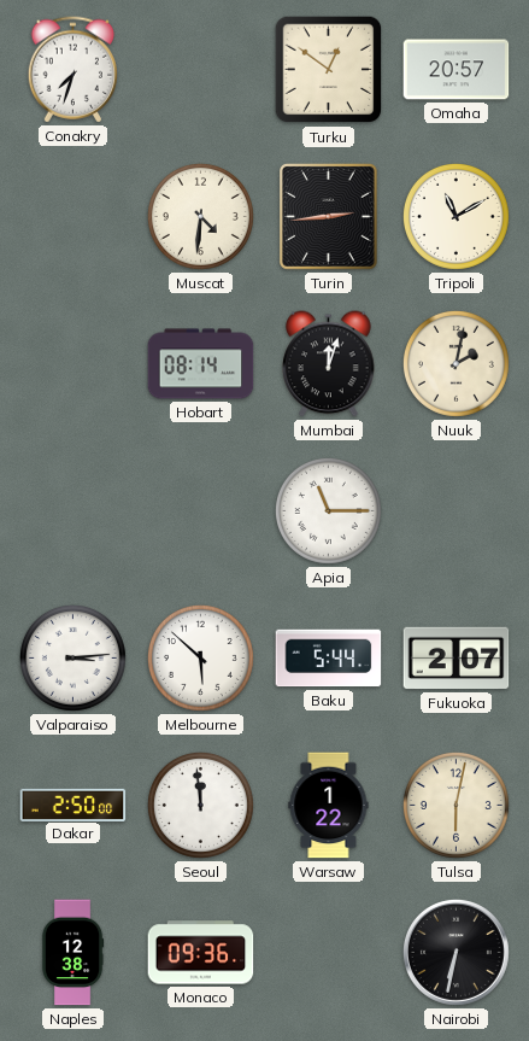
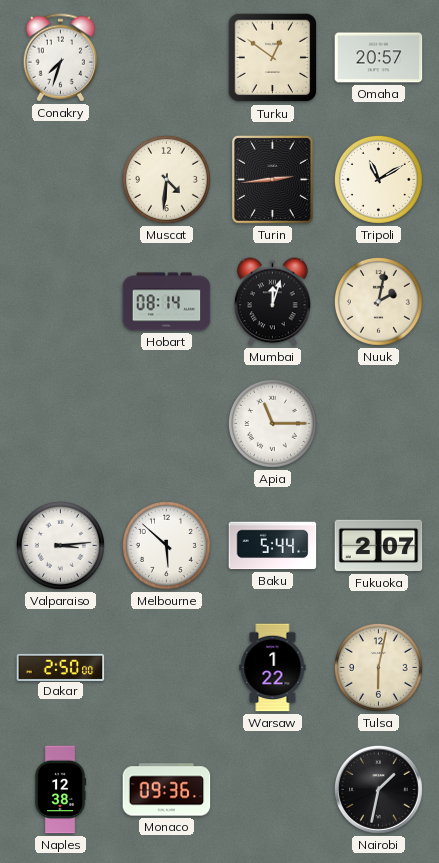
Seoul: 11:59 -> none (200, 805)
Nairobi: 6:32 -> 1:32 (378, 789)
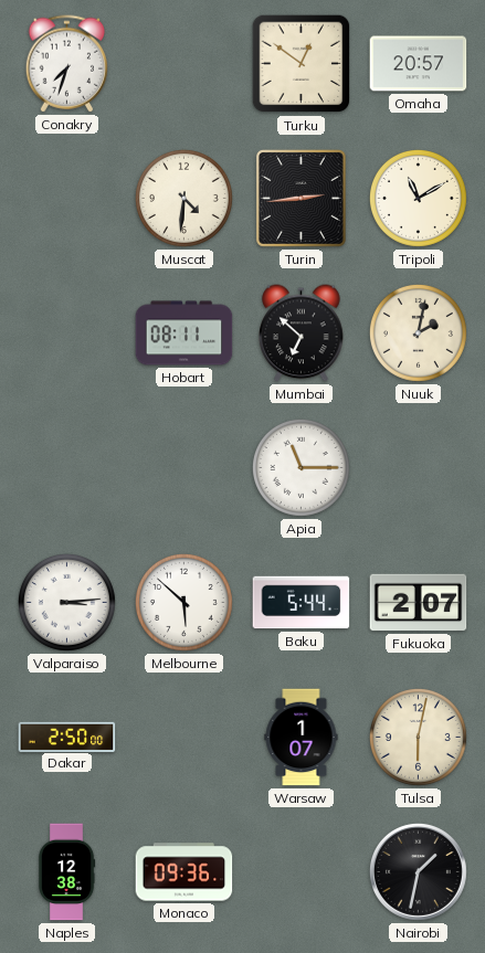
Hobart: 08:14 -> 08:11 (184, 333)
Mumbai: 12:03 -> 6:52 (302, 333)
Warsaw: 1:22 -> 1:07 (302, 738)
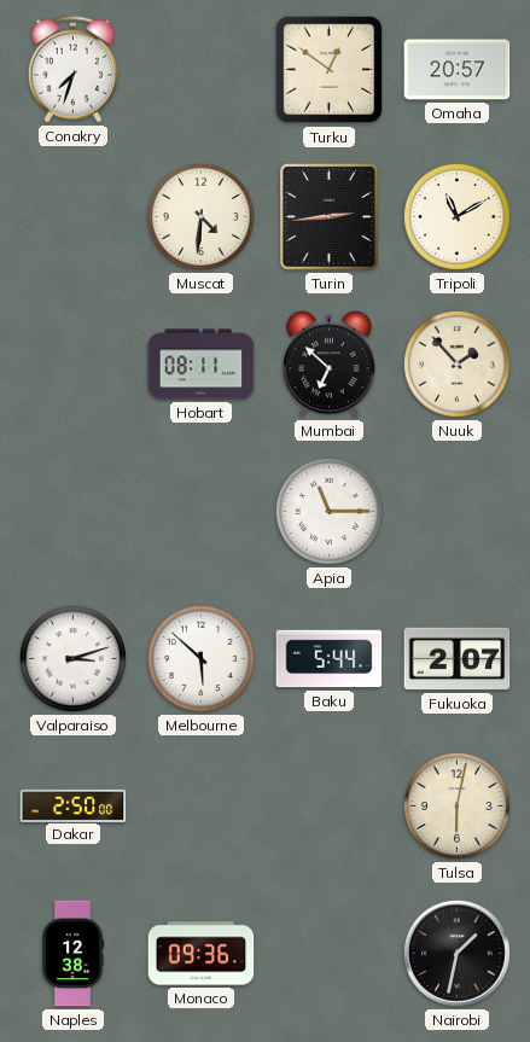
Nuuk: 2:02 -> 1:53 (456, 363)
Valparaiso: 3:14 -> 3:12 (72, 658)
Warsaw: 1:07 -> none (302, 738)
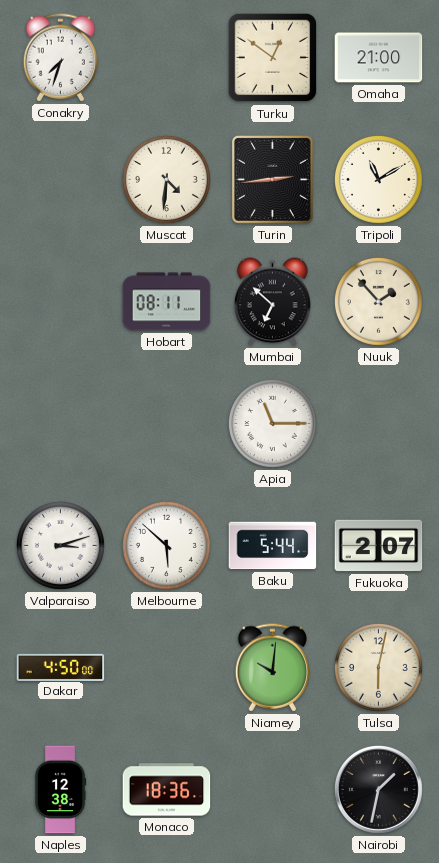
Omaha: 20:57 -> 21:00 (379, 58)
Dakar: 2:50 -> 4:50 (61, 667)
Niamey: none -> 10:01 (273, 668)
Monaco: 09:36 -> 18:36 (167, 790)
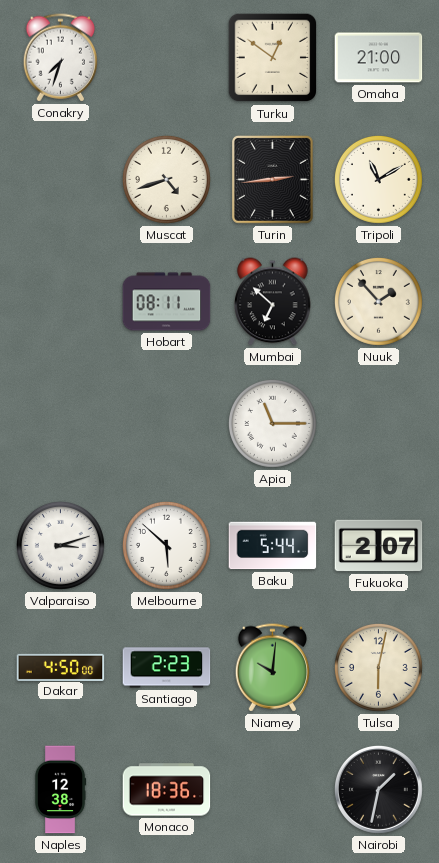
Muscat: 4:31 -> 4:42 (166, 179)
Santiago: none -> 2:23 (167, 668)
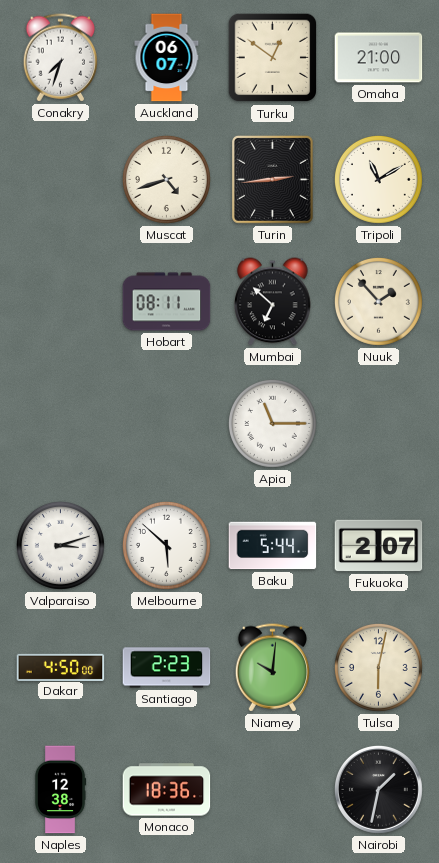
Auckland: none -> 06:07 (167, 58)
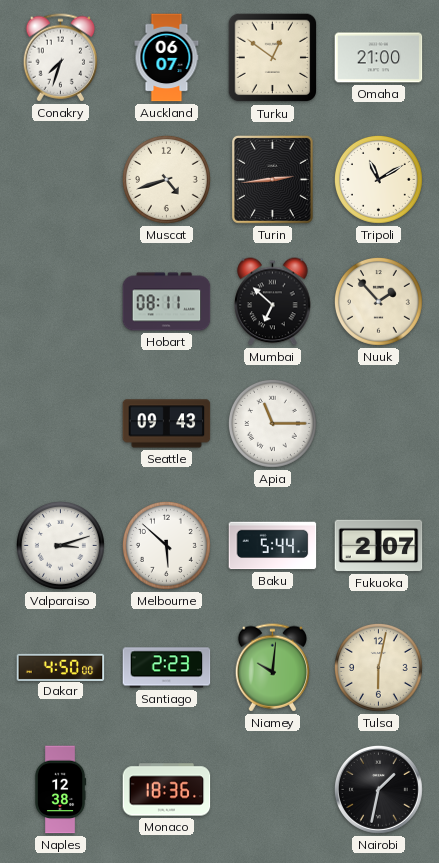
Seattle: none -> 09:43 (167, 424)
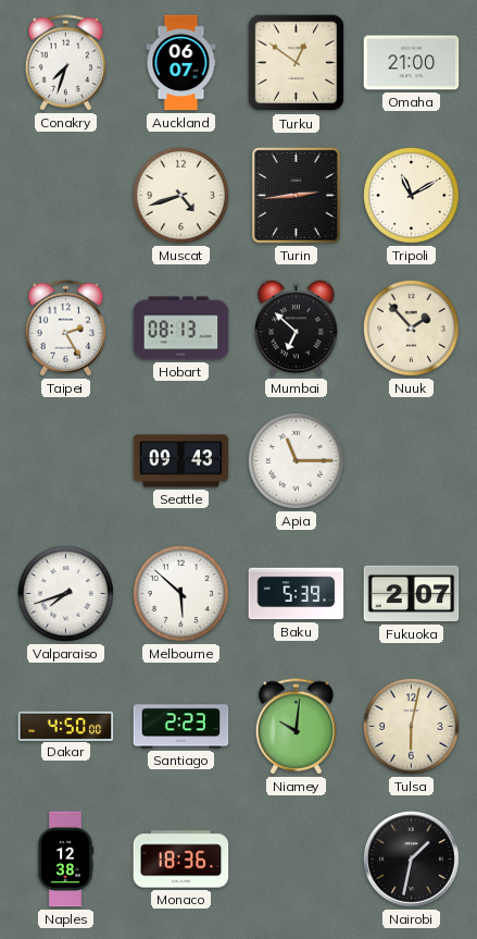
Taipei: none -> 2:25 (66, 329)
Hobart: 08:11 -> 08:13 (181, 329)
Valparaiso: 3:12 -> 7:42 (65, 593)
Baku: 5:44 -> 5:39 (297, 594)
